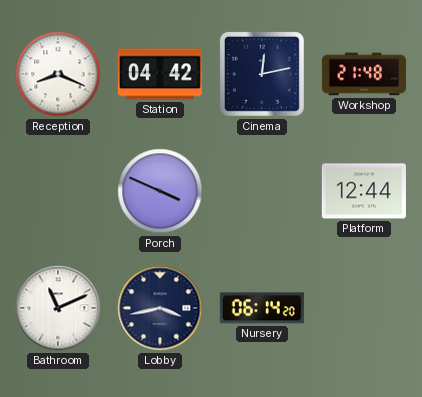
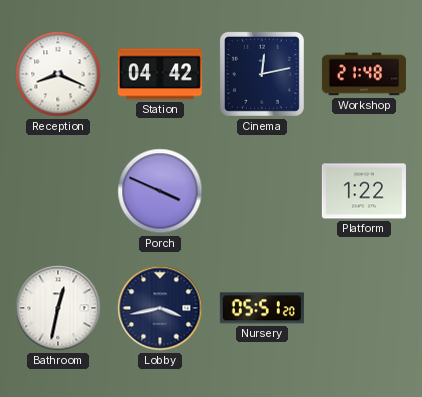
Platform: 12:44 -> 1:22 (364, 191)
Bathroom: 11:11 -> 12:32 (58, 308)
Nursery: 06:14 -> 05:51 (262, 308)
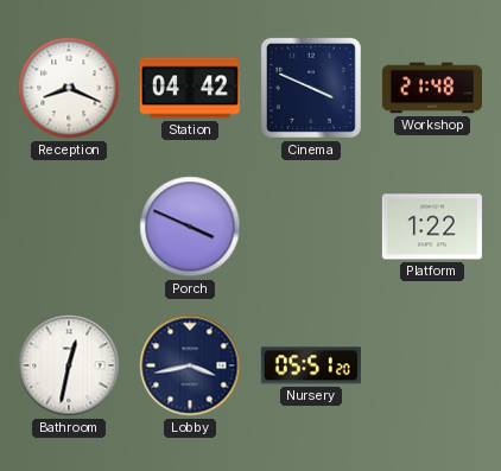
Cinema: 12:13 -> 3:49 (311, 88)
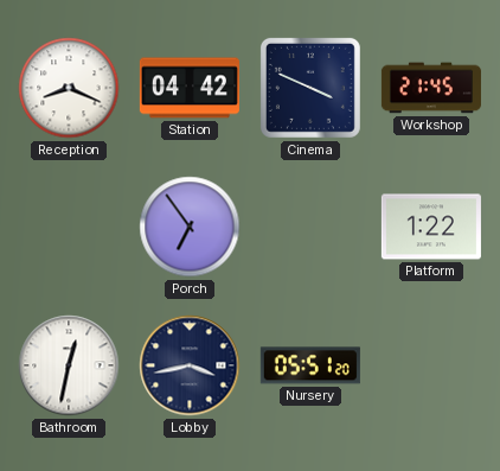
Workshop: 21:48 -> 21:45 (431, 88)
Porch: 3:49 -> 6:54 (190, 227)
